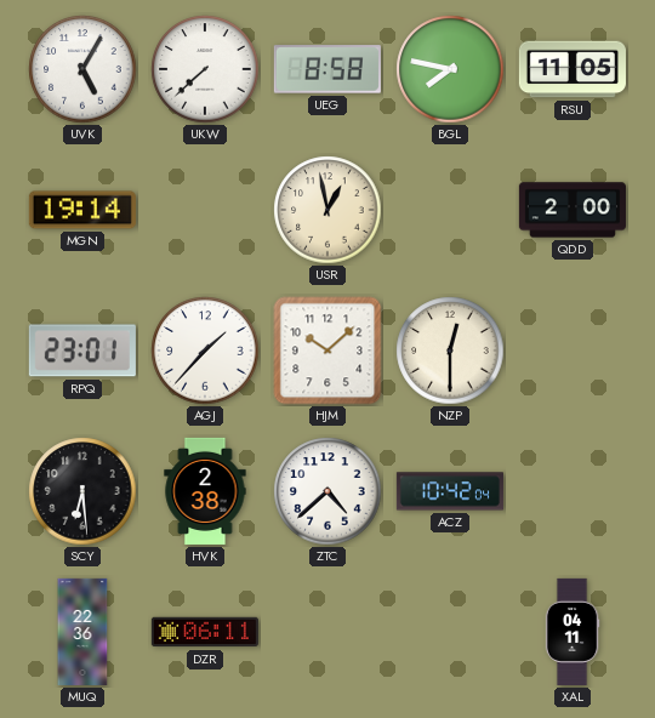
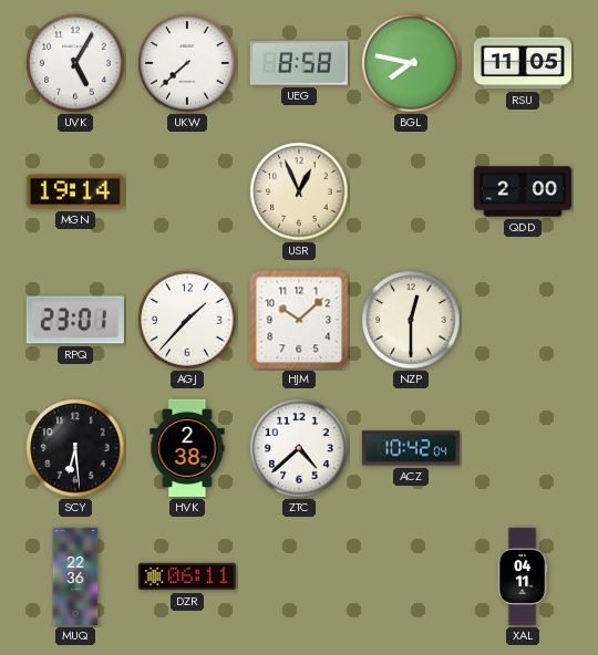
USR: 12:58 -> 12:56 (299, 191)
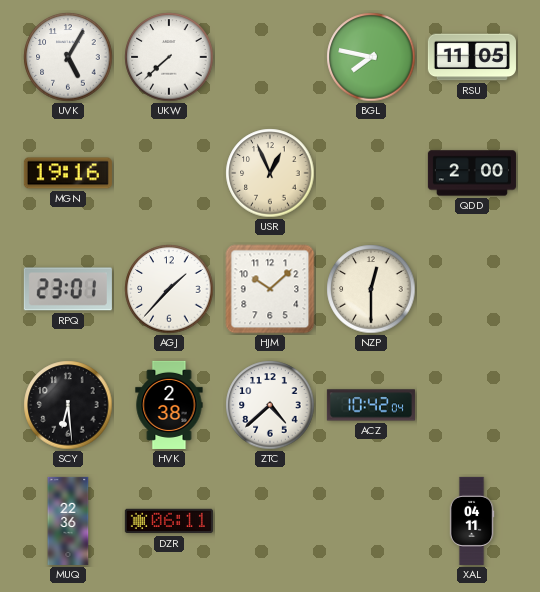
UEG: 8:58 -> none (299, 63)
MGN: 19:14 -> 19:16 (68, 173)
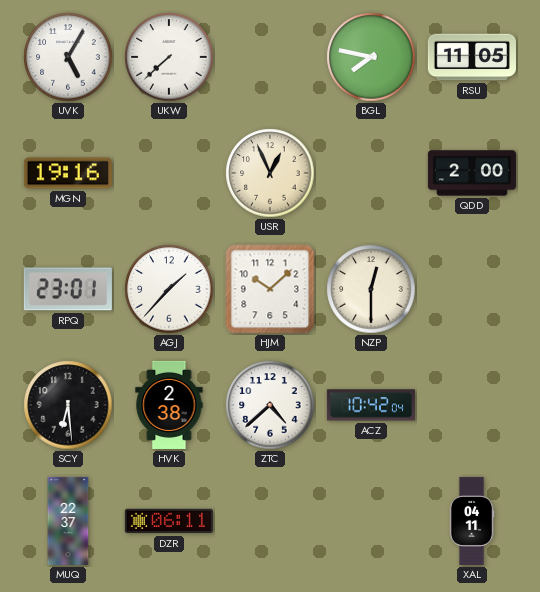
MUQ: 22:36 -> 22:37 (68, 521)
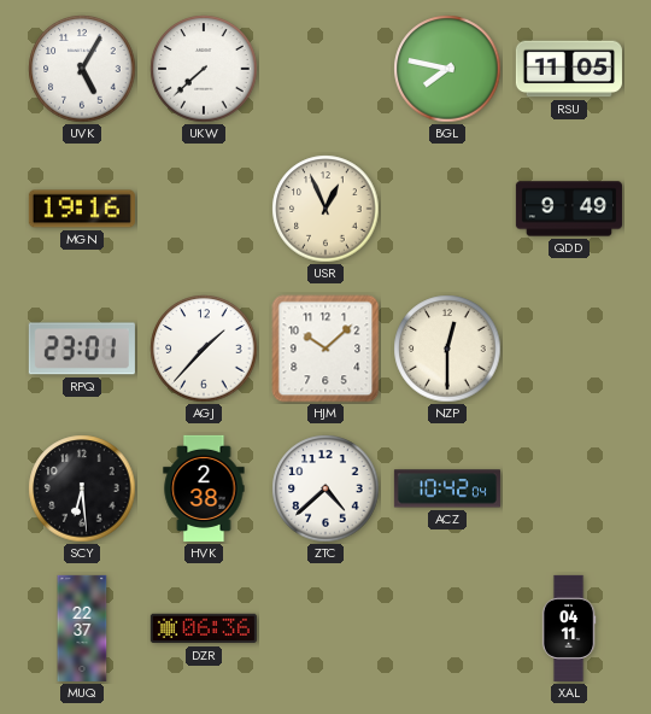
QDD: 2:00 -> 9:49 (569, 209)
DZR: 06:11 -> 06:36 (204, 628)
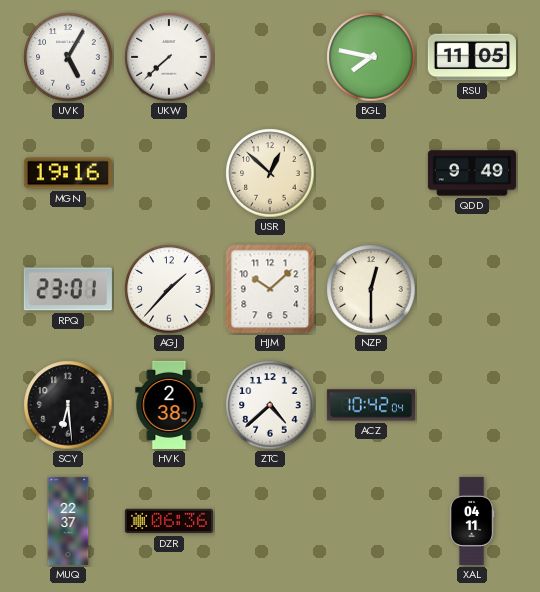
USR: 12:56 -> 12:52 (270, 173)
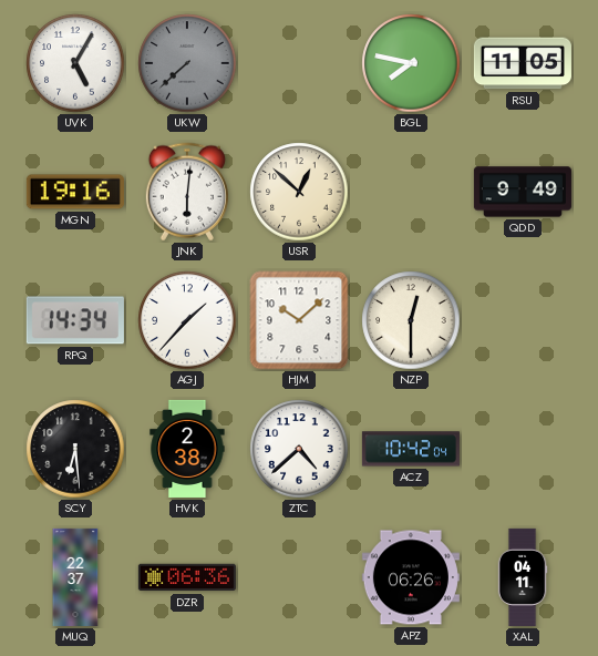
UKW dial: white -> grey (187, 63)
JNK: none -> 6:01 (187, 192)
RPQ: 23:01 -> 14:34 (75, 320)
APZ: none -> 06:26 (411, 577)
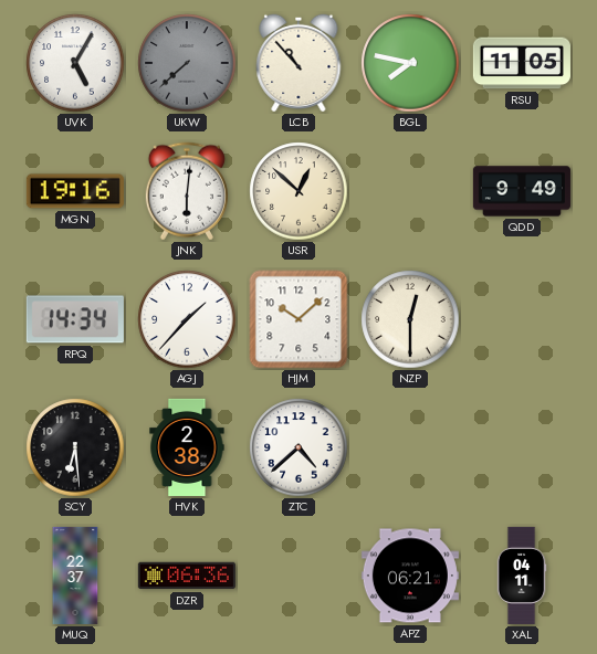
LCB: none -> 10:53 (298, 63)
ACZ: 10:42 -> none (411, 449)
APZ: 06:26 -> 06:21 (410, 576)
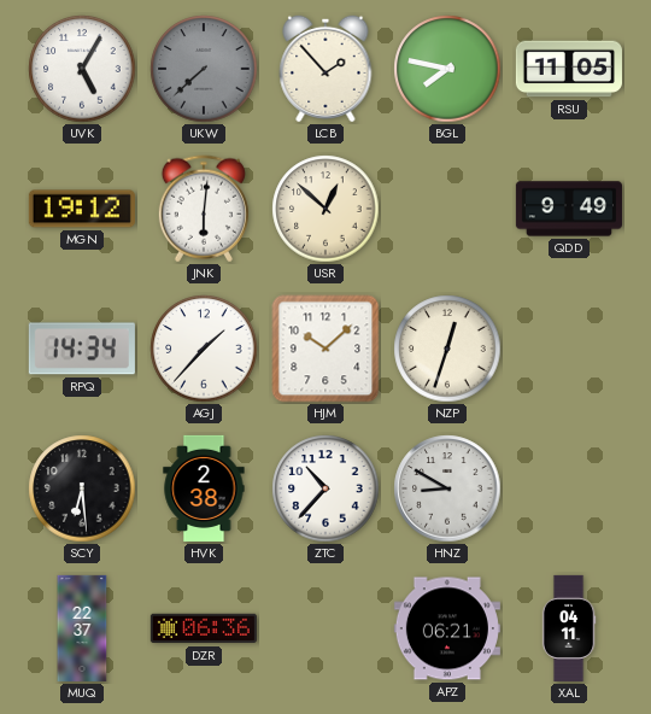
LCB: 10:53 -> 1:53 (325, 69)
MGN: 19:16 -> 19:12 (82, 209)
NZP: 12:30 -> 12:33 (447, 349)
ZTC: 4:38 -> 10:37 (325, 488)
HNZ: none -> 8:50 (447, 488)
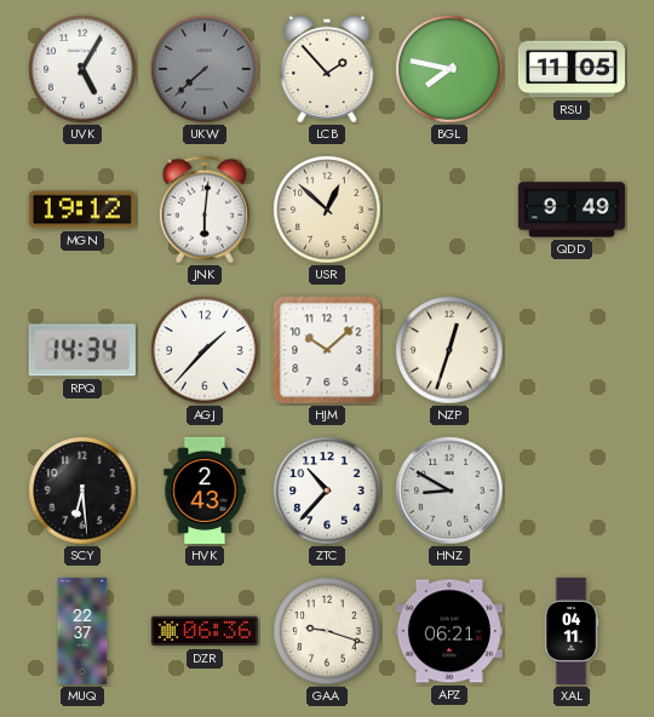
HVK: 2:38 -> 2:43 (205, 491)
GAA: none -> 9:18 (327, 631)
